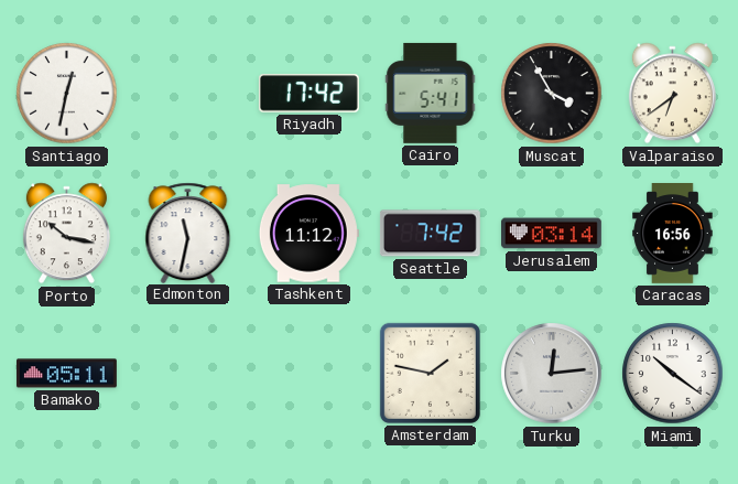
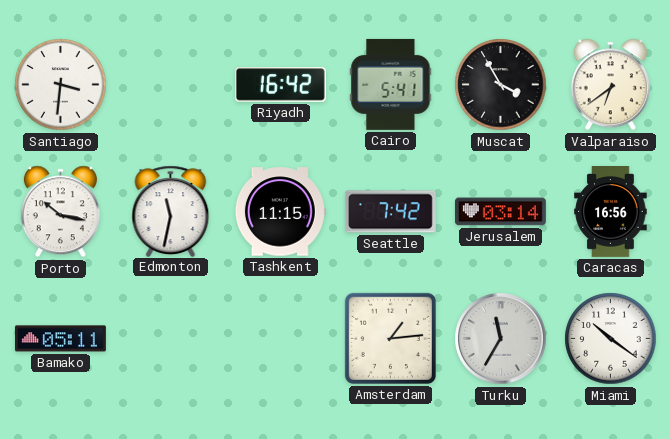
Santiago: 12:32 -> 3:31 (61, 85)
Riyadh: 17:42 -> 16:42 (280, 85)
Tashkent: 11:12 -> 11:15 (280, 212)
Amsterdam: 1:47 -> 1:14 (390, 338)
Turku: 12:14 -> 11:35 (501, 339)
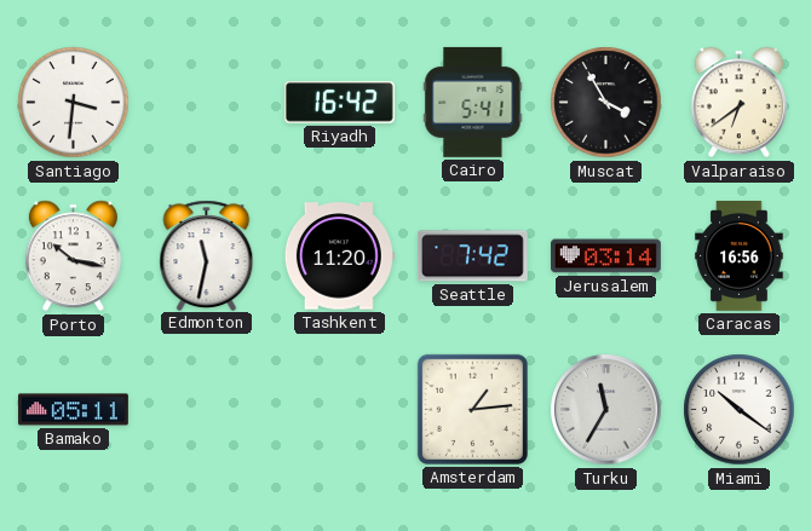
Tashkent: 11:15 -> 11:20 (339, 256)
